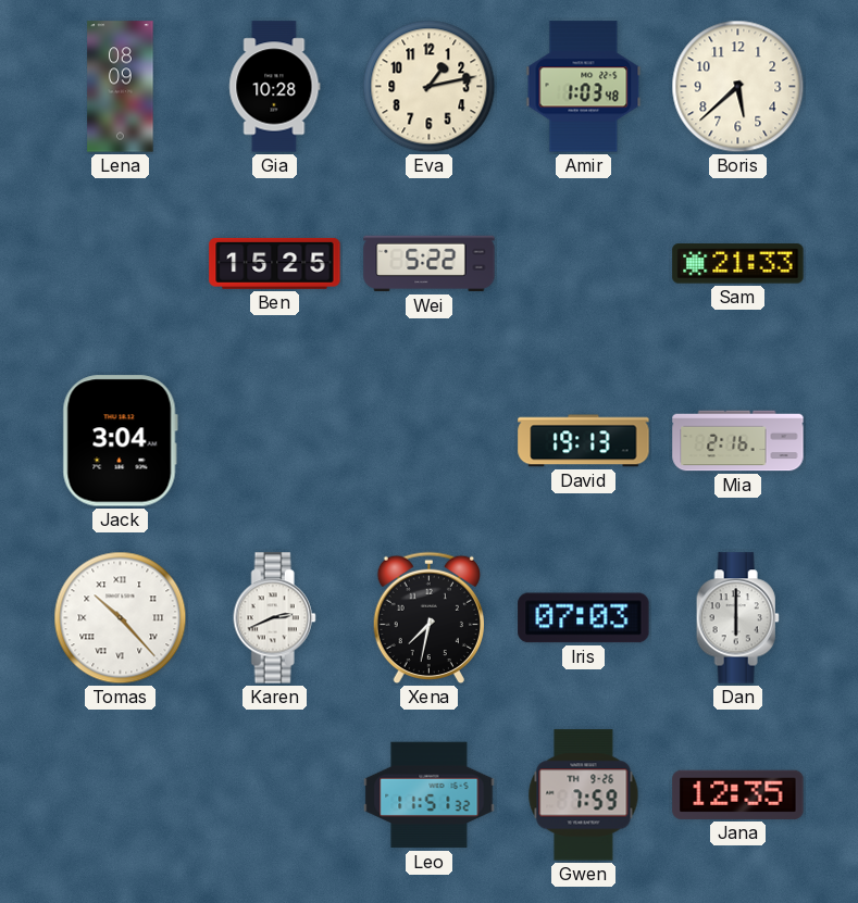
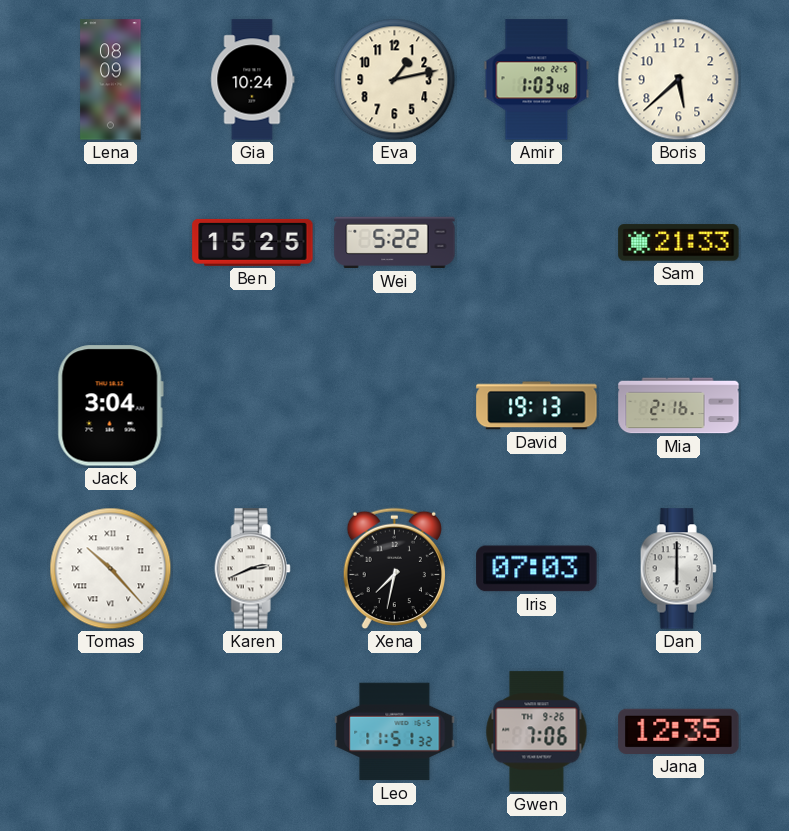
Gia: 10:28 -> 10:24 (253, 80)
Gwen: 7:59 -> 7:06 (537, 732)
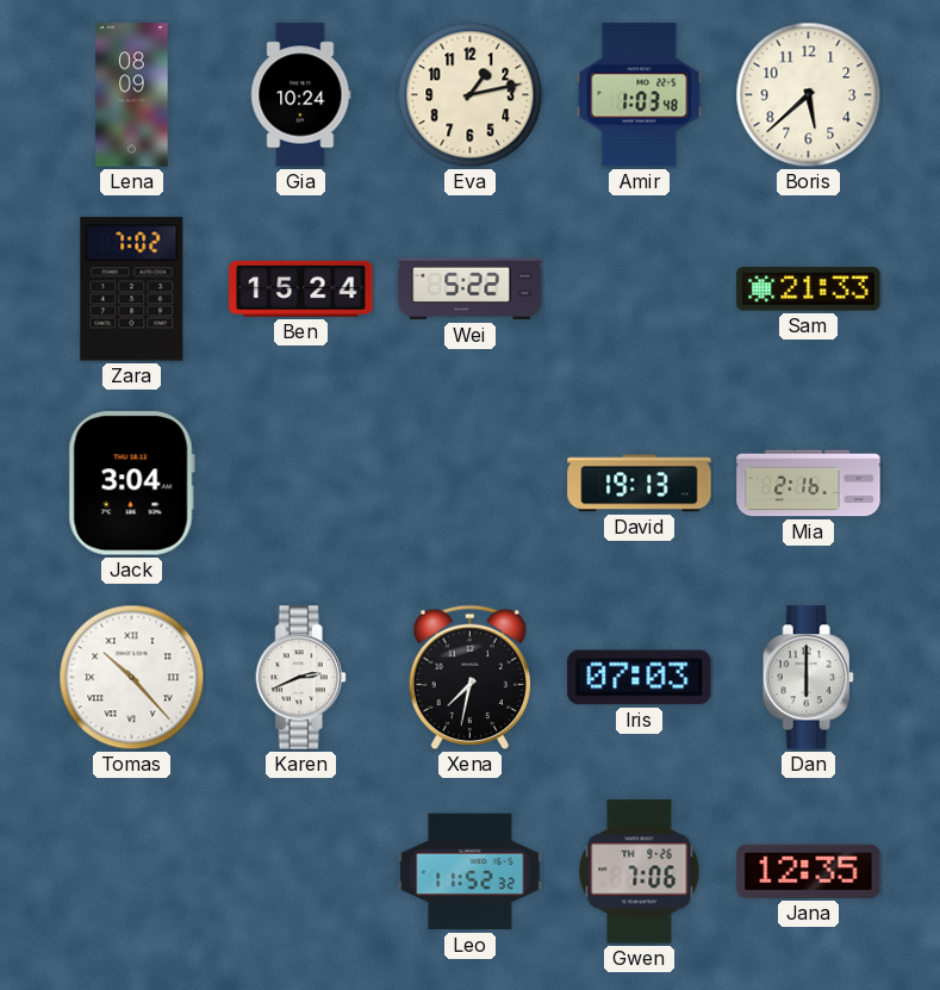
Zara: none -> 7:02 (132, 289)
Ben: 15:25 -> 15:24 (301, 288)
Leo: 11:51 -> 11:52 (471, 872)
